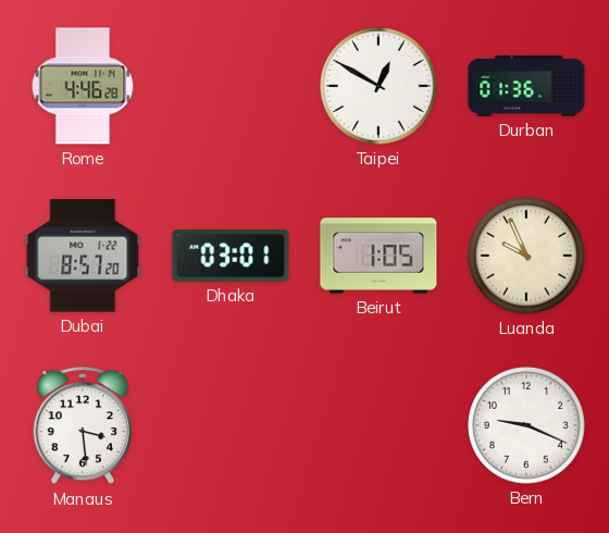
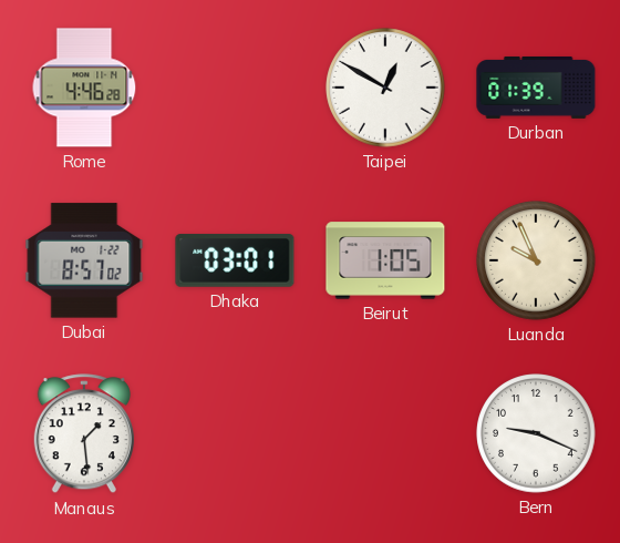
Durban: 01:36 -> 01:39 (536, 88)
Dubai: 8:57:20 -> 8:57:02 (84, 260)
Manaus: 3:29 -> 1:29 (84, 434)
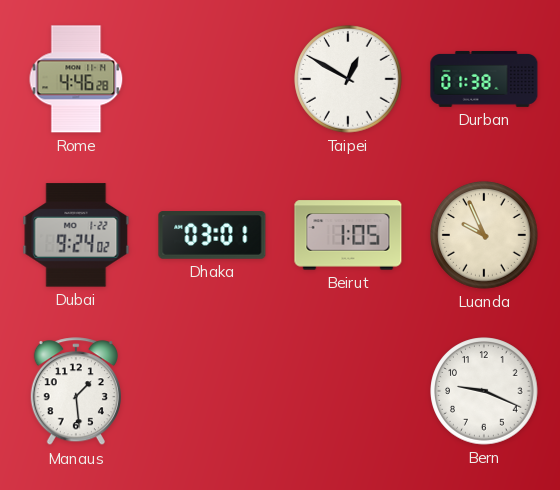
Durban: 01:39 -> 01:38 (484, 79)
Dubai: 8:57 -> 9:24 (76, 235)
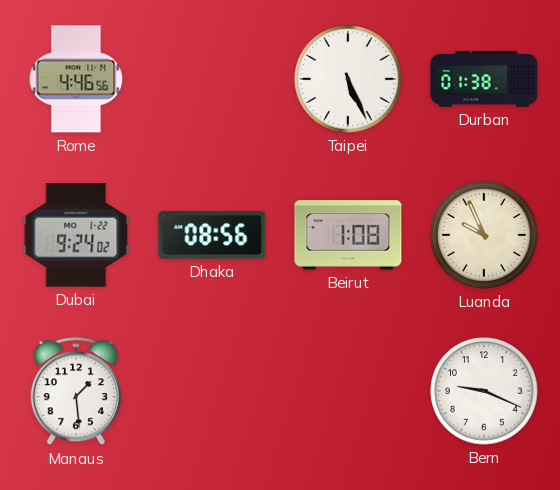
Rome: 4:46:28 -> 4:46:56 (76, 79)
Taipei: 12:50 -> 5:26 (348, 79)
Dhaka: 03:01 -> 08:56 (212, 235)
Beirut: 1:05 -> 1:08 (348, 235)
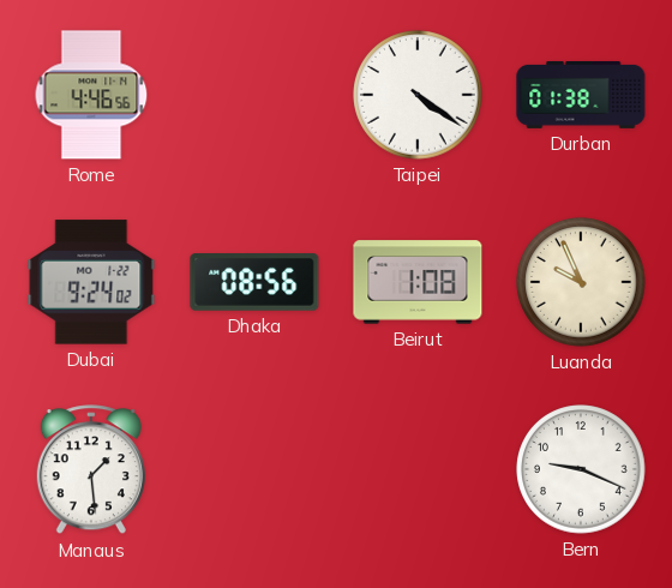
Taipei: 5:26 -> 4:21 (418, 95)
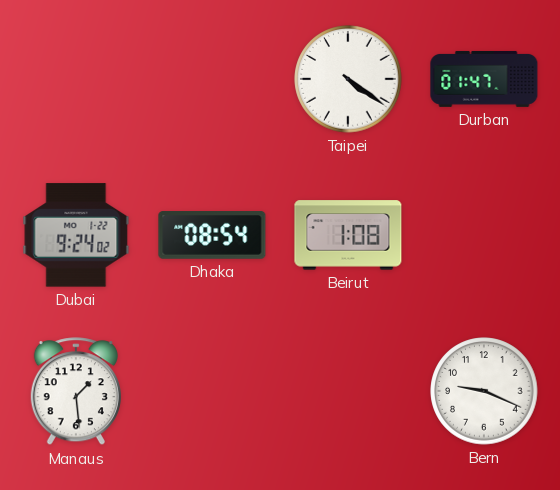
Rome: 4:46 -> none (91, 95)
Durban: 01:38 -> 01:47 (484, 79)
Dhaka: 08:56 -> 08:54 (212, 235)
Luanda: 9:56 -> none (581, 282)
